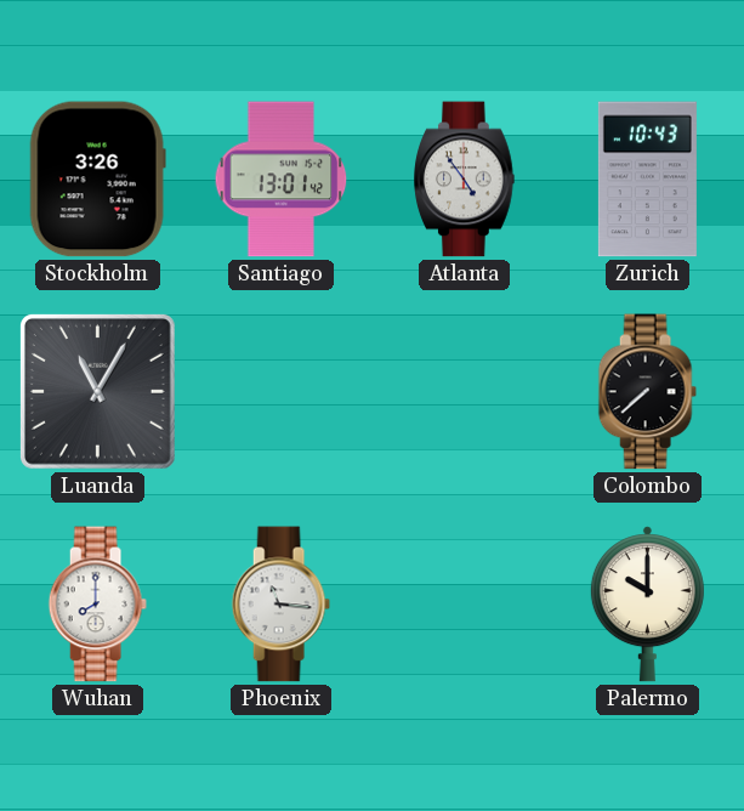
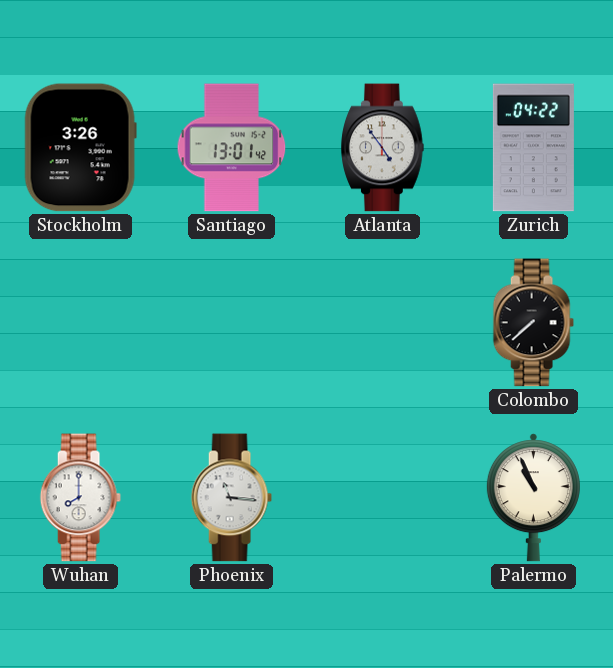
Zurich: 10:43 -> 04:22 (533, 148)
Luanda: 11:05 -> none (97, 391)
Palermo: 10:00 -> 10:56 (533, 498)
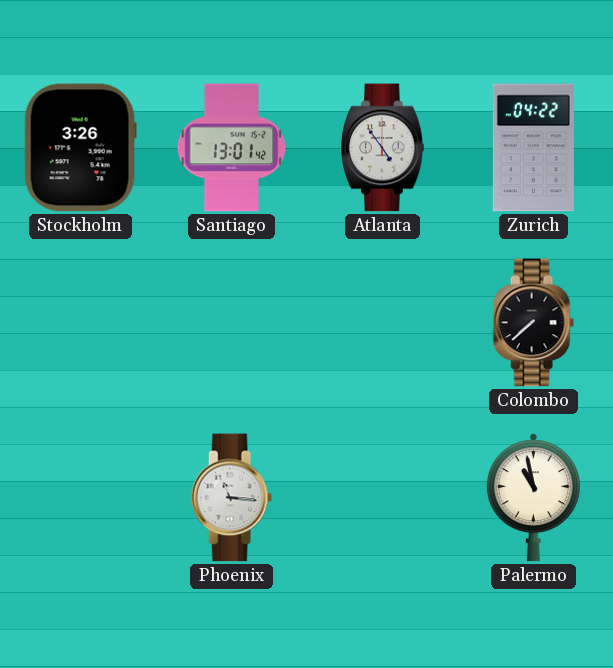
Wuhan: 8:00 -> none (80, 498)
Palermo: 10:56 -> 10:58 (533, 498)
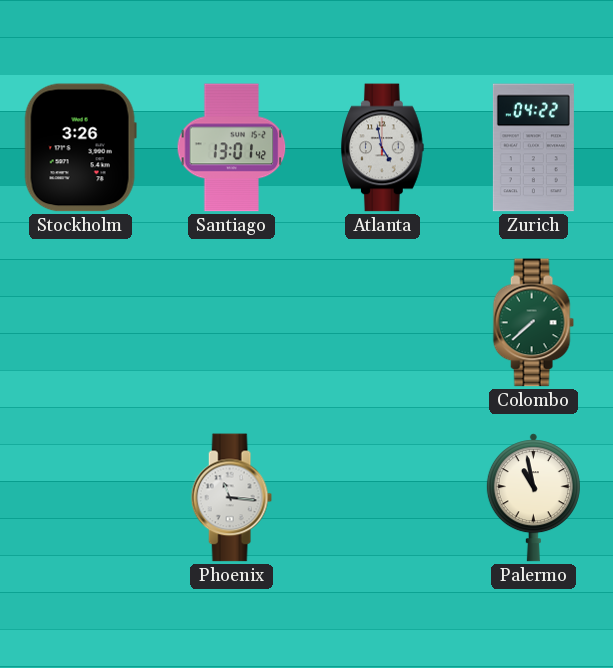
Atlanta: 4:54 -> 4:58 (383, 148)
Colombo dial: black -> green (533, 323)
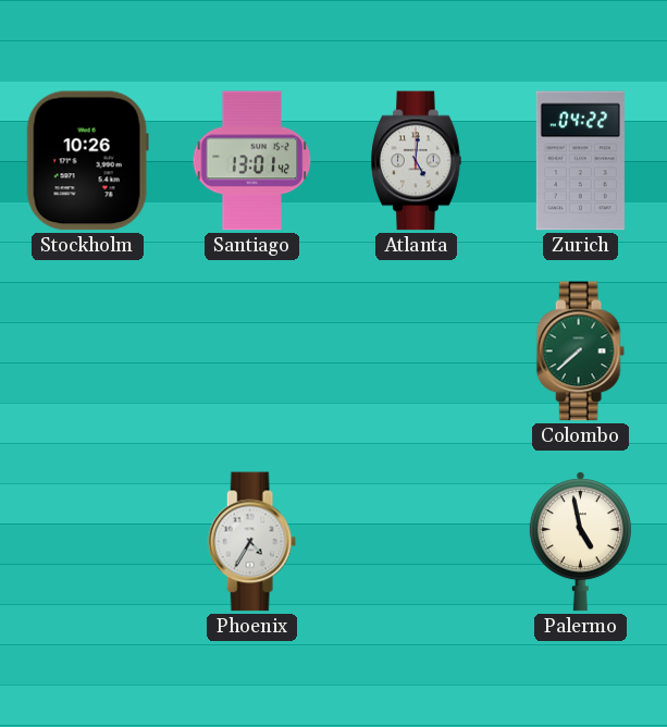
Stockholm: 3:26 -> 10:26 (87, 161)
Atlanta: 4:58 -> 5:01 (417, 161)
Phoenix: 11:16 -> 4:35 (251, 542)
Palermo: 10:58 -> 4:58 (580, 542)
